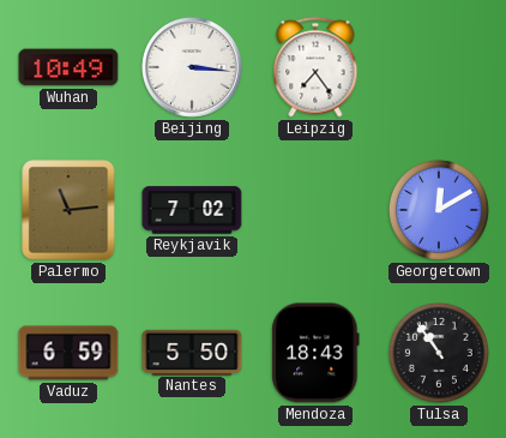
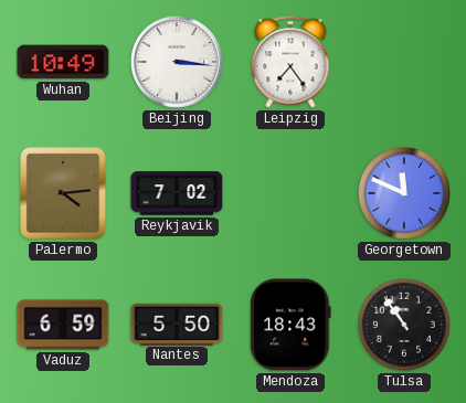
Palermo: 11:14 -> 4:14 (63, 193)
Georgetown: 12:10 -> 11:49 (404, 193)
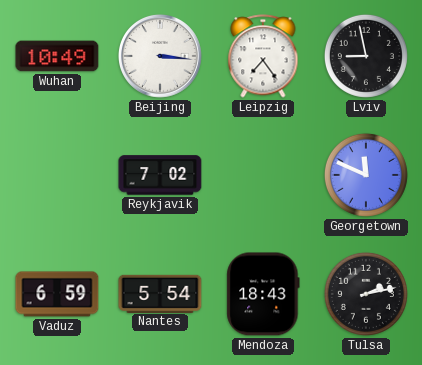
Lviv: none -> 8:58 (366, 56)
Palermo: 4:14 -> none (63, 193)
Nantes: 5:50 -> 5:54 (160, 293)
Tulsa: 10:54 -> 2:13 (366, 294)
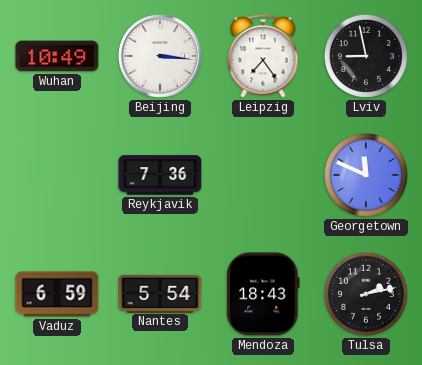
Reykjavik: 7:02 -> 7:36 (160, 175)
